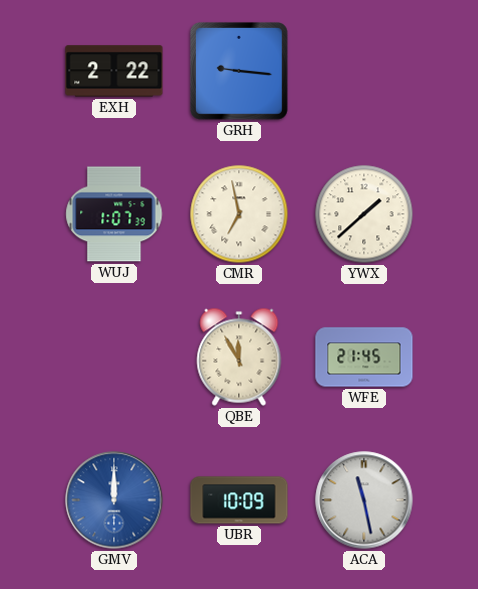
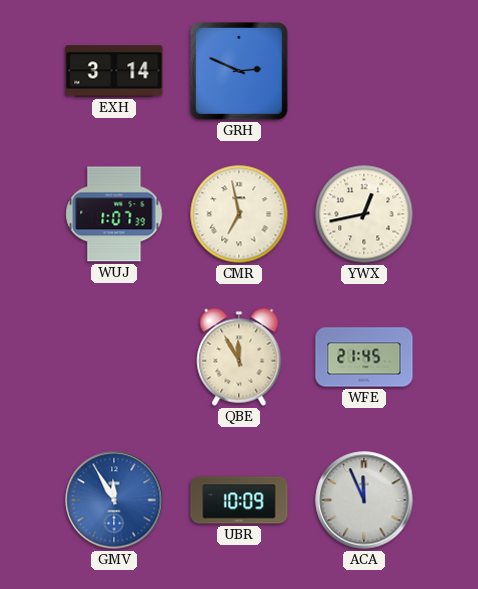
EXH: 2:22 -> 3:14 (114, 71)
GRH: 9:16 -> 2:49 (239, 72)
YWX: 1:38 -> 12:43 (364, 214)
GMV: 12:00 -> 11:55 (114, 500)
ACA: 11:28 -> 11:56 (364, 500)
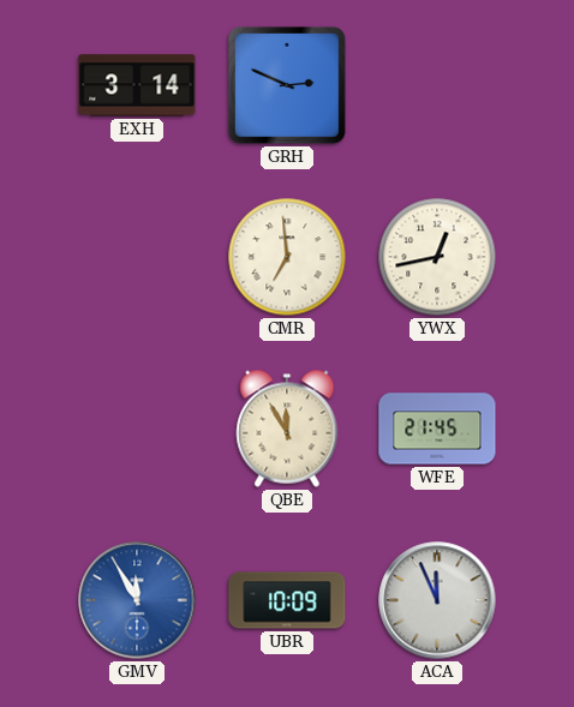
WUJ: 1:07 -> none (114, 214)
CMR: 6:58 -> 6:59 (287, 257)
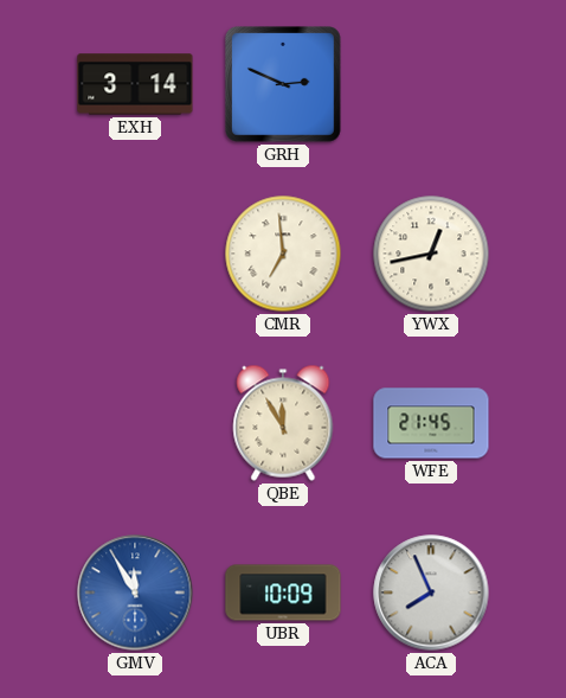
ACA: 11:56 -> 7:56 (431, 593)
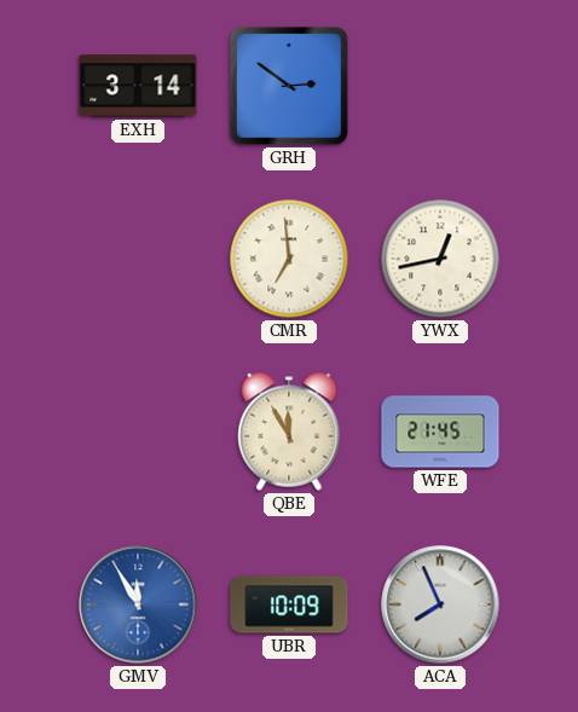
GRH: 2:49 -> 2:51 (289, 87)
